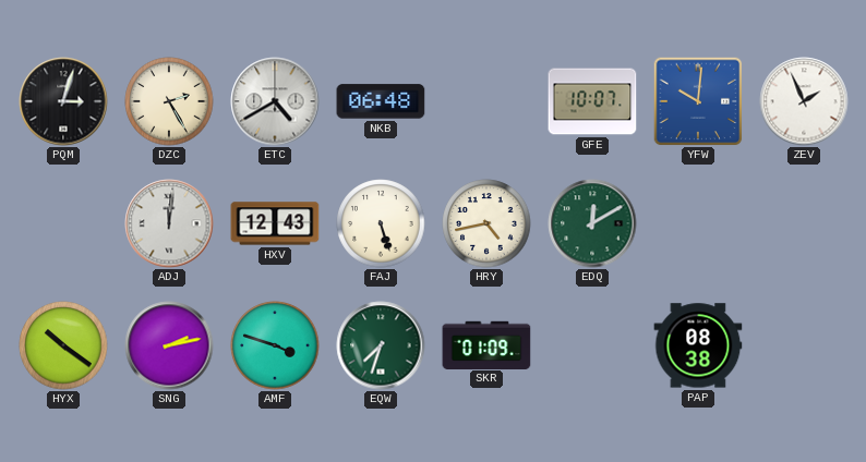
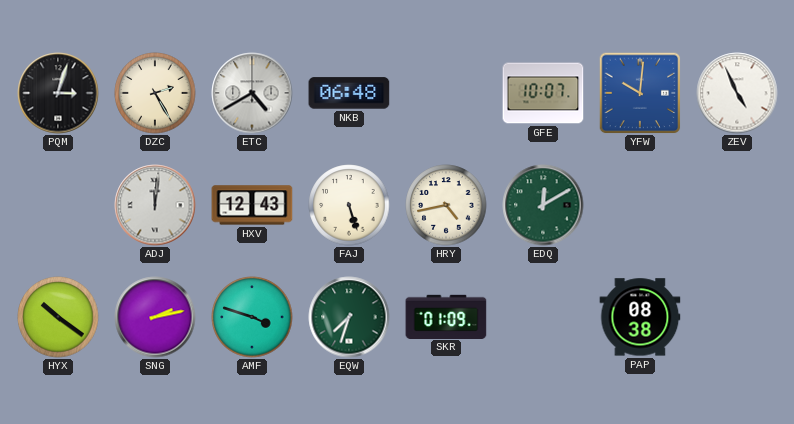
ZEV: 1:56 -> 4:56 (737, 93)
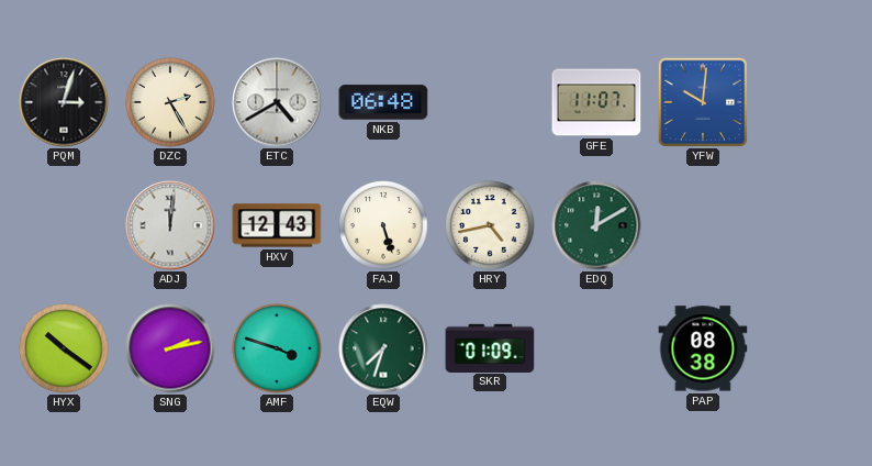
GFE: 10:07 -> 11:07 (596, 102)
ZEV: 4:56 -> none (737, 93)
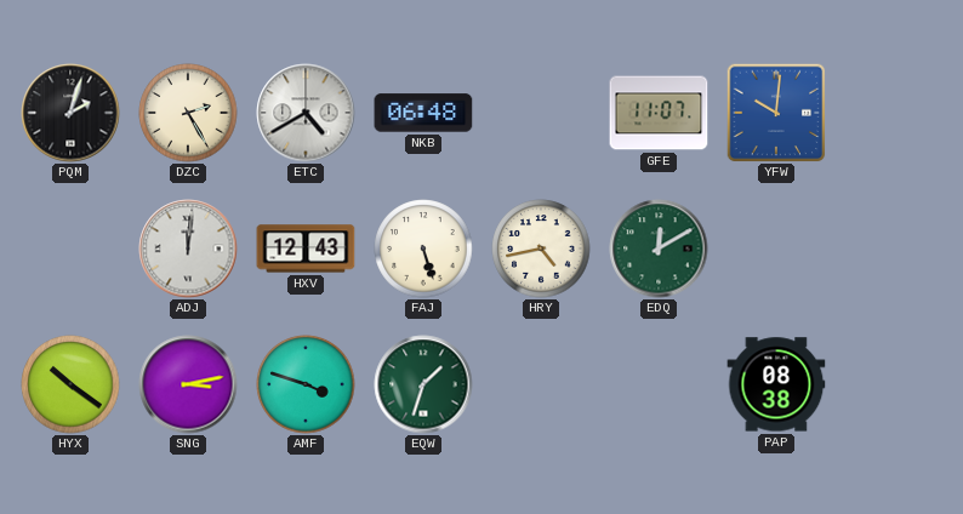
PQM: 3:03 -> 2:03 (70, 113)
SNG: 2:13 -> 3:13 (188, 384)
EQW: 7:33 -> 1:33 (423, 384)
SKR: 01:09 -> none (490, 347)
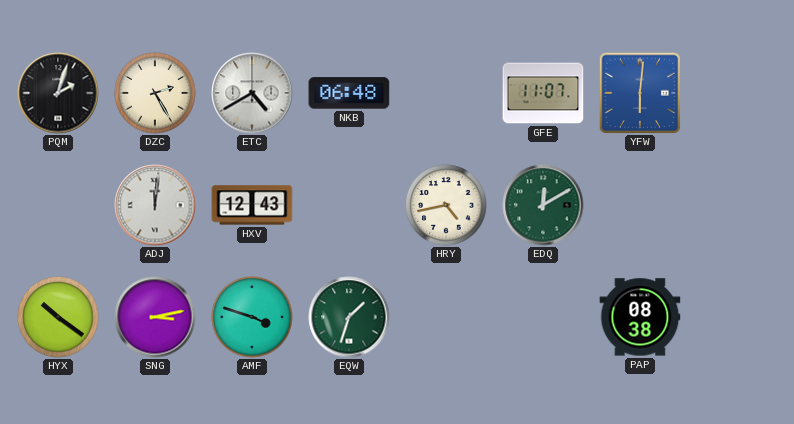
YFW: 10:01 -> 6:01 (640, 93)
FAJ: 5:27 -> none (423, 249)
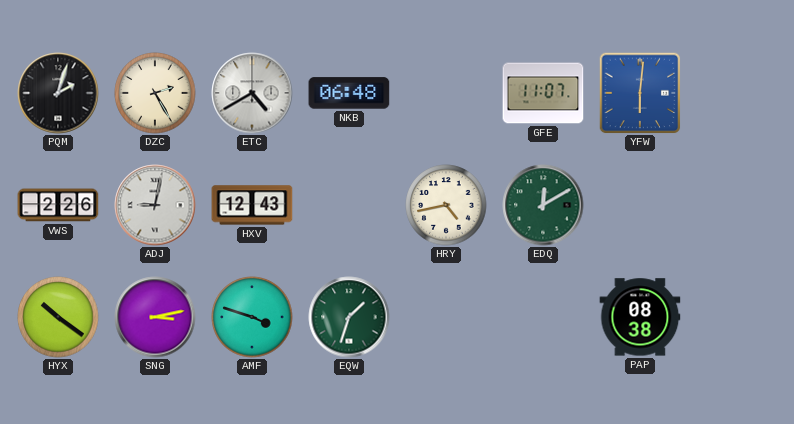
VWS: none -> 2:26 (58, 205)
ADJ: 12:01 -> 9:02 (155, 205)
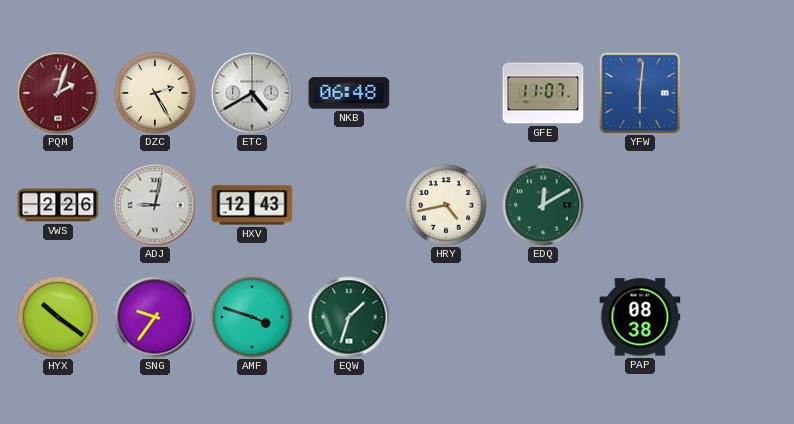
PQM dial: black -> burgundy (58, 93)
SNG: 3:13 -> 9:36 (155, 317)
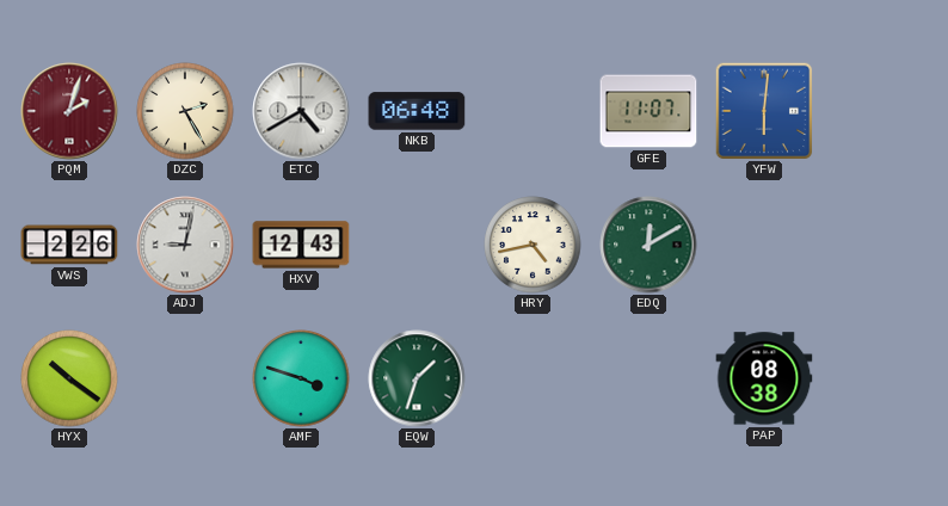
SNG: 9:36 -> none (155, 317)
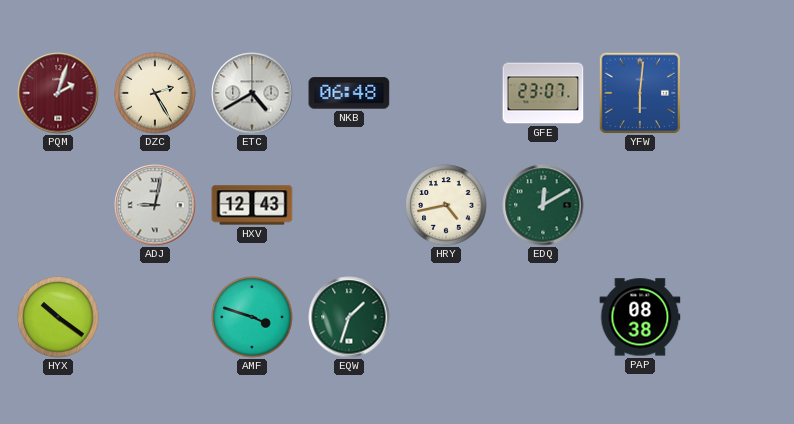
GFE: 11:07 -> 23:07 (543, 93)
VWS: 2:26 -> none (69, 245)
